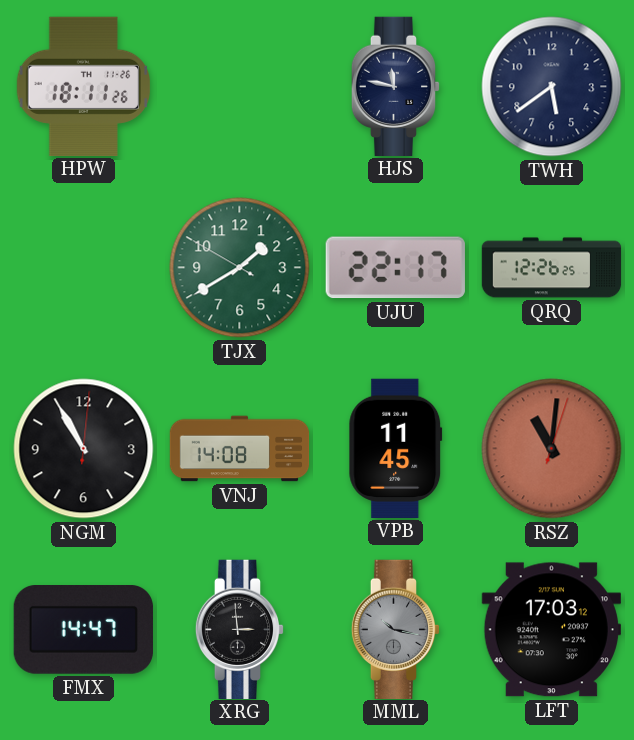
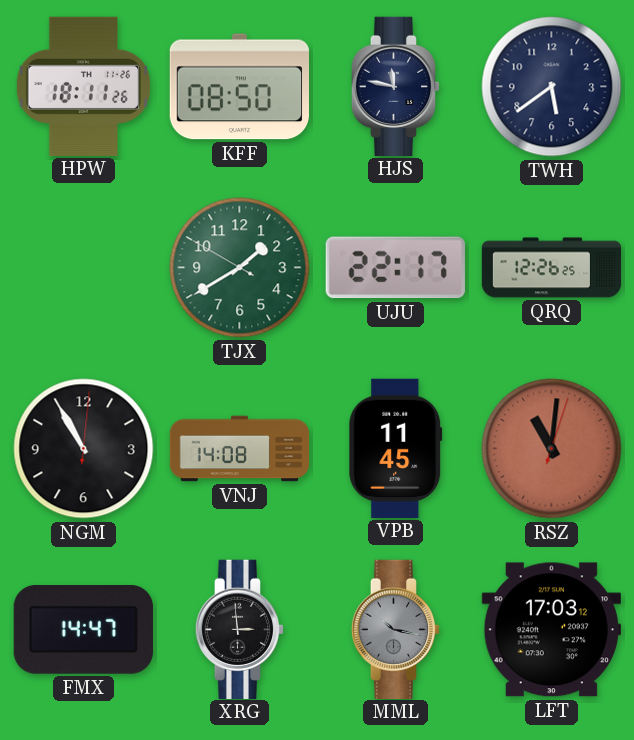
KFF: none -> 08:50 (239, 87)
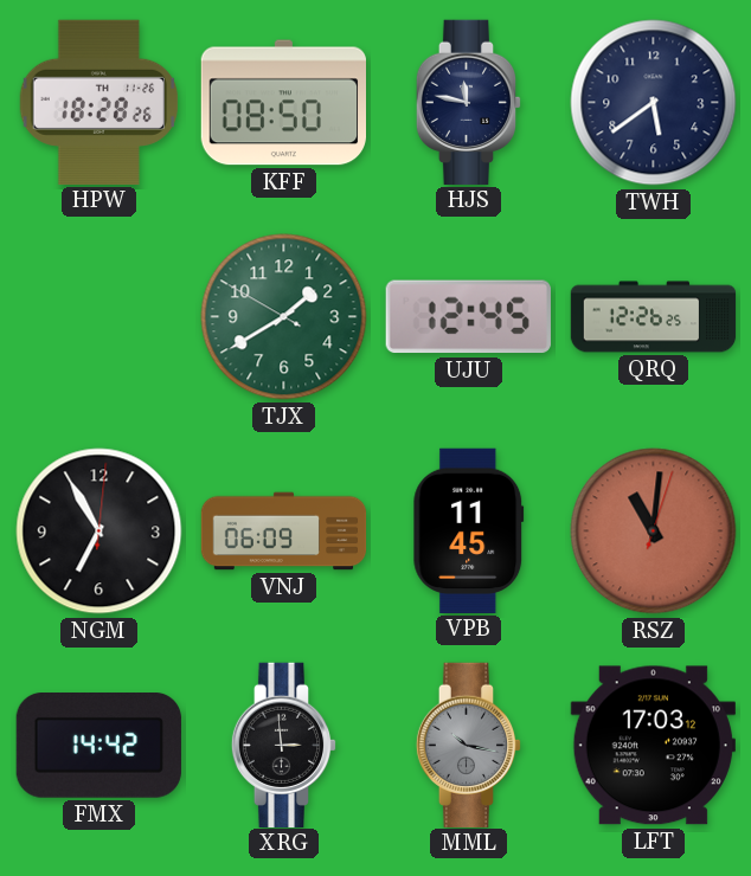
HPW: 18:11 -> 18:28 (98, 102)
UJU: 22:17 -> 12:45 (468, 317)
NGM: 10:55 -> 6:55 (100, 532)
VNJ: 14:08 -> 06:09 (284, 532)
FMX: 14:47 -> 14:42 (98, 746)
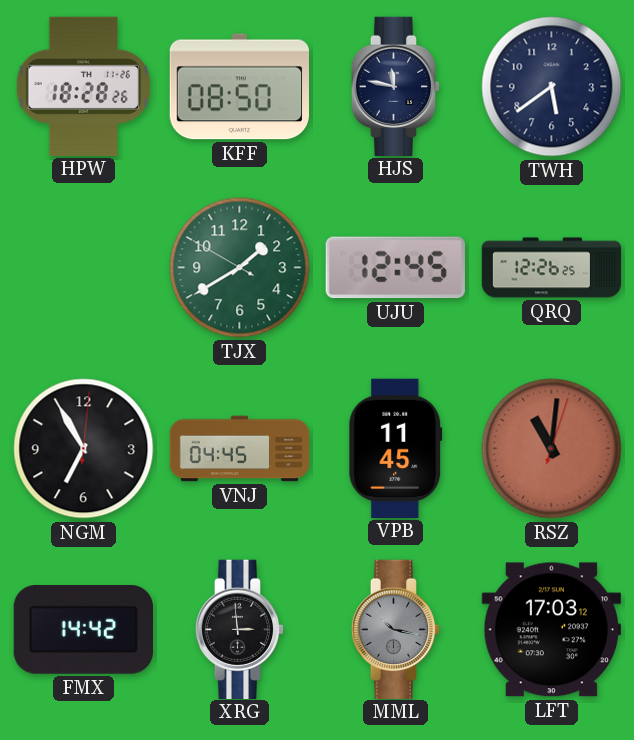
VNJ: 06:09 -> 04:45 (240, 449)
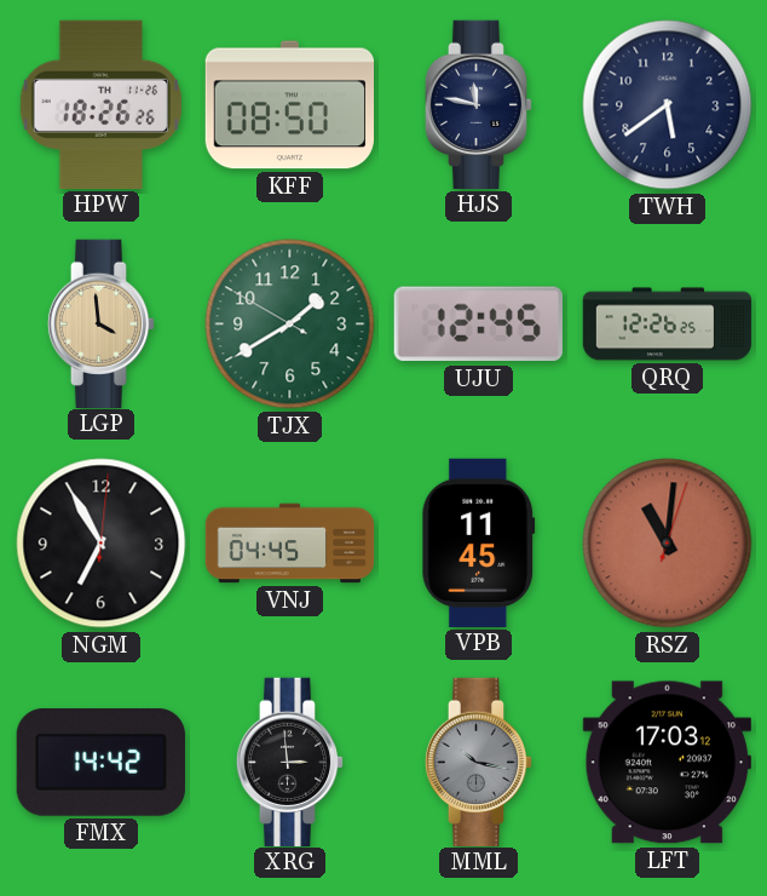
HPW: 18:28 -> 18:26 (100, 104)
LGP: none -> 3:59 (102, 323)
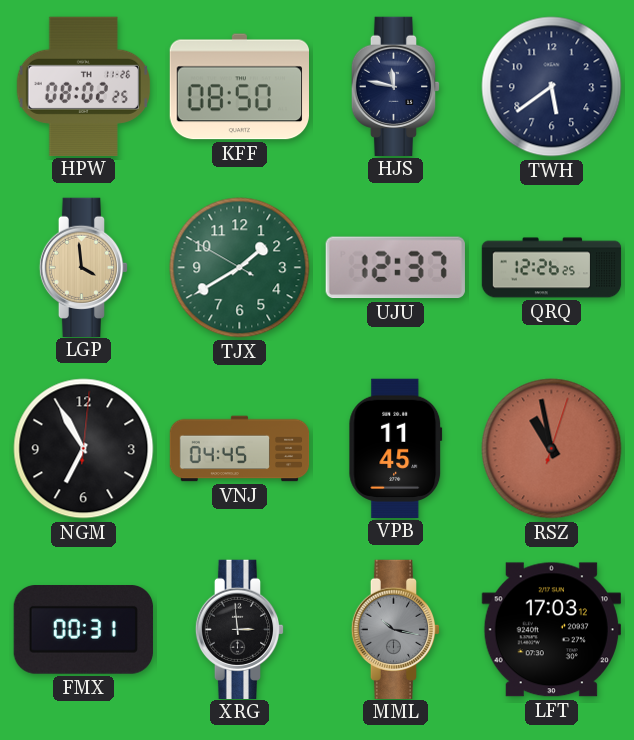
HPW: 18:26 -> 08:02 (83, 86)
UJU: 12:45 -> 12:37 (395, 268)
RSZ: 11:01 -> 10:58 (552, 449)
FMX: 14:42 -> 00:31 (83, 630)
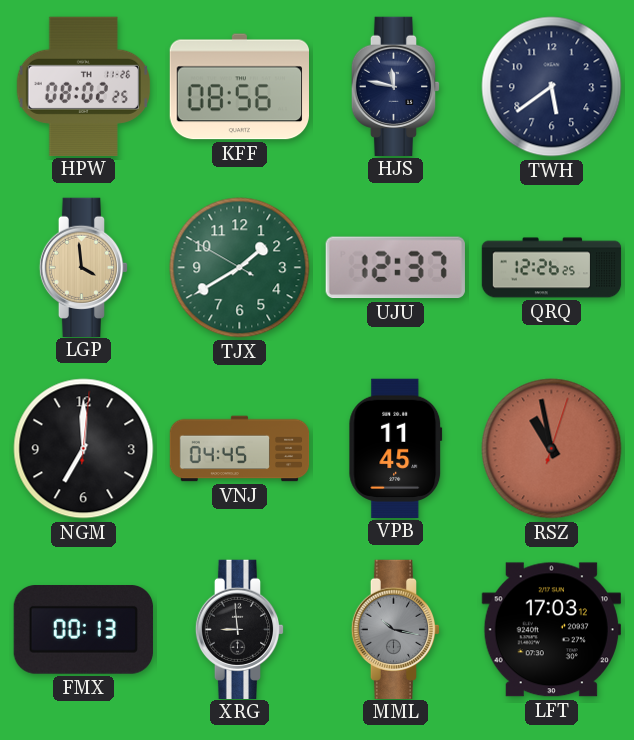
KFF: 08:50 -> 08:56 (239, 87)
NGM: 6:55 -> 7:00 (84, 449)
FMX: 00:31 -> 00:13 (83, 630)
XRG: 2:59 -> 8:59 (240, 629)
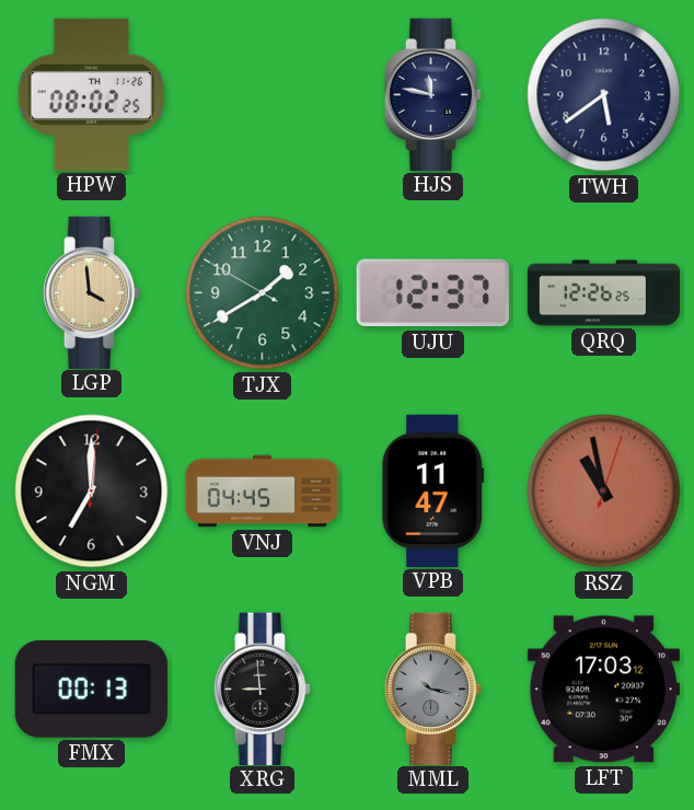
KFF: 08:56 -> none (239, 87)
VPB: 11:45 -> 11:47 (433, 490)
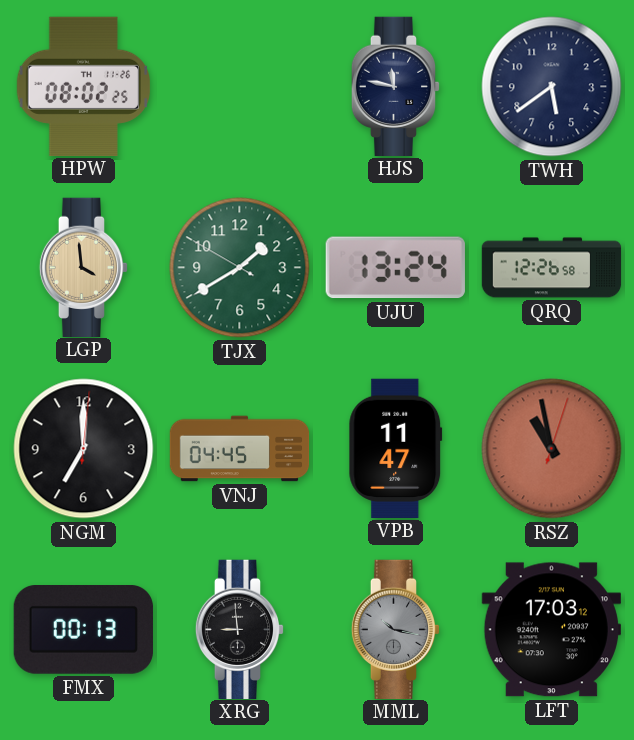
UJU: 12:37 -> 13:24 (395, 268)
QRQ: 12:26:25 -> 12:26:58 (552, 268)
